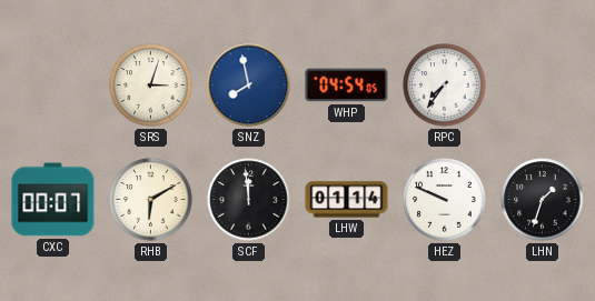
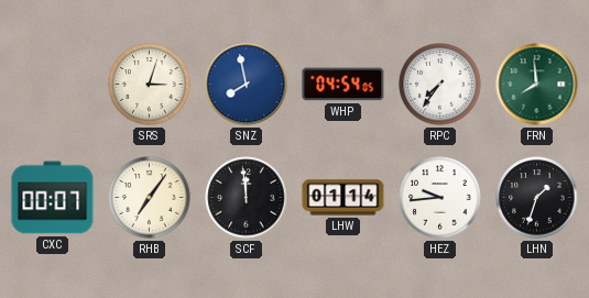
FRN: none -> 7:59 (537, 85)
RHB: 6:10 -> 7:06 (150, 198)
HEZ: 9:49 -> 9:44 (440, 198)
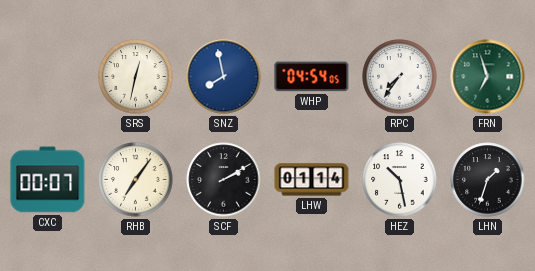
SRS: 3:03 -> 12:32 (136, 77)
FRN: 7:59 -> 6:57 (488, 77)
SCF: 11:59 -> 2:10 (224, 180)
HEZ: 9:44 -> 10:28 (400, 180)
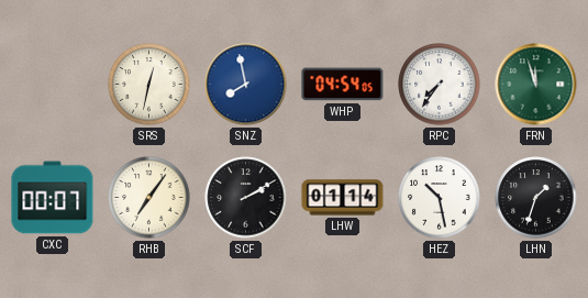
FRN: 6:57 -> 11:57 (536, 85)
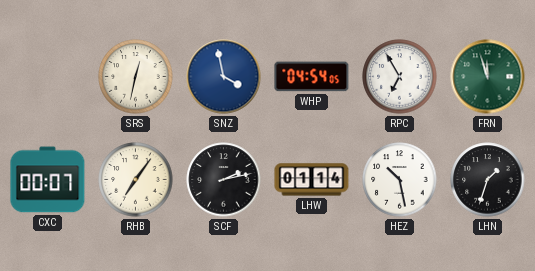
SNZ: 7:58 -> 3:58 (224, 77)
RPC: 7:36 -> 6:55 (400, 77)
SCF: 2:10 -> 2:13 (224, 180)
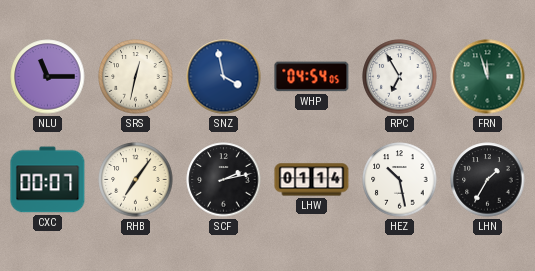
NLU: none -> 11:15 (48, 77)
LHN: 1:33 -> 1:35 (488, 180)
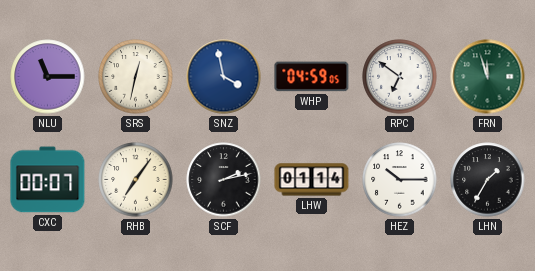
WHP: 04:54 -> 04:59 (312, 77)
RPC: 6:55 -> 6:51 (400, 77)
HEZ: 10:28 -> 10:15 (400, 180)
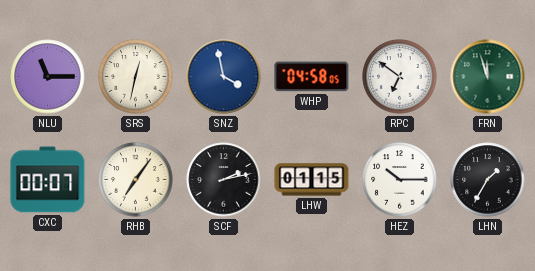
WHP: 04:59 -> 04:58 (312, 77)
LHW: 01:14 -> 01:15 (312, 180)
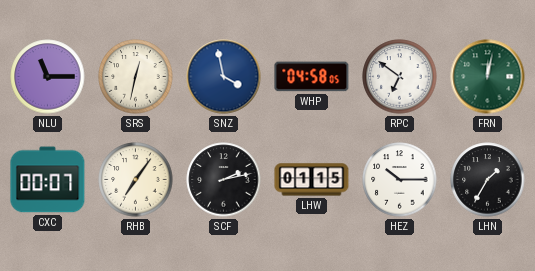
FRN: 11:57 -> 12:02 (488, 77)
